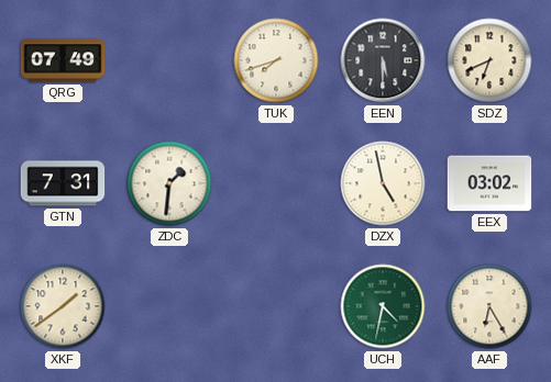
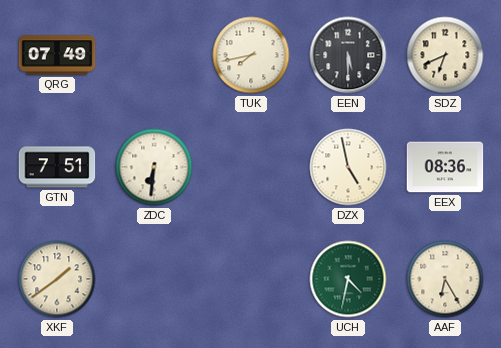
TUK: 7:42 -> 7:43 (251, 55)
GTN: 7:31 -> 7:51 (57, 167)
ZDC: 1:31 -> 6:31 (154, 167)
EEX: 03:02 -> 08:36 (445, 167)
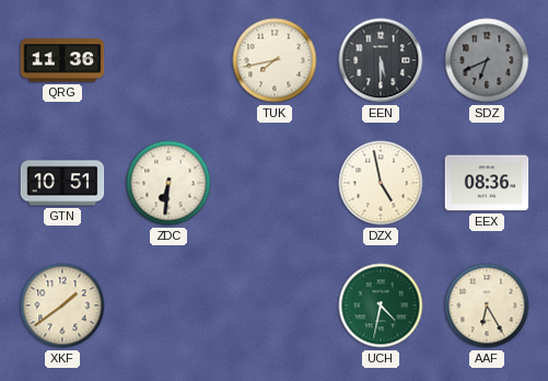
QRG: 07:49 -> 11:36 (62, 60)
SDZ dial: cream -> grey (487, 60)
GTN: 7:51 -> 10:51 (62, 183)
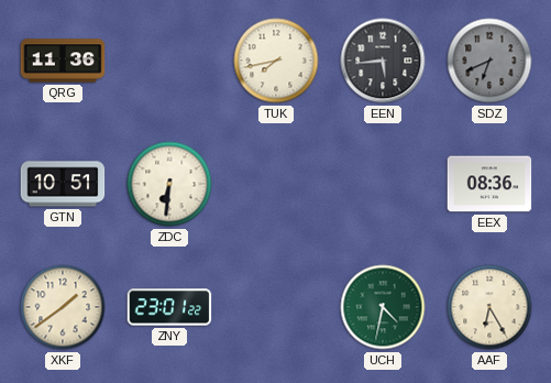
EEN: 5:30 -> 5:44 (383, 61)
DZX: 4:58 -> none (381, 183)
ZNY: none -> 23:01 (169, 307)
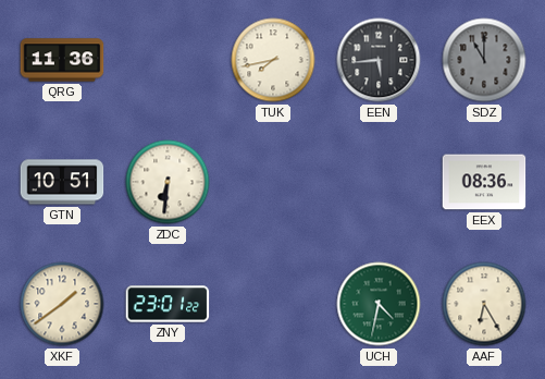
SDZ: 6:41 -> 11:00 (484, 60)
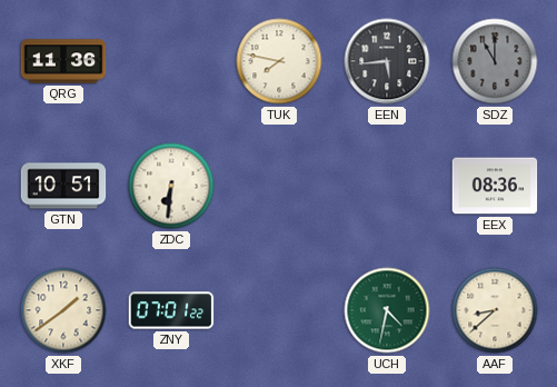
TUK: 7:43 -> 7:47 (279, 61)
ZNY: 23:01 -> 07:01 (171, 310)
AAF: 6:25 -> 8:38 (495, 310)
